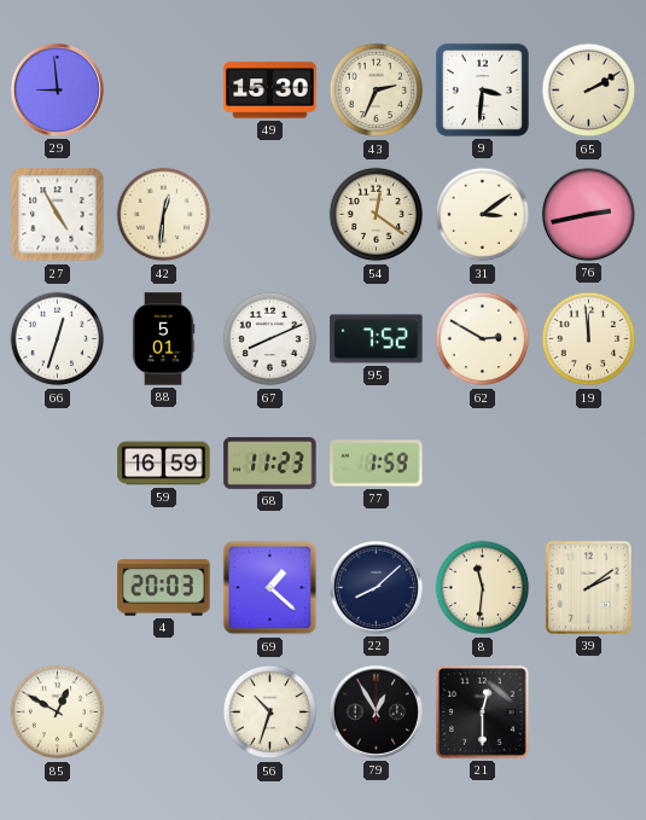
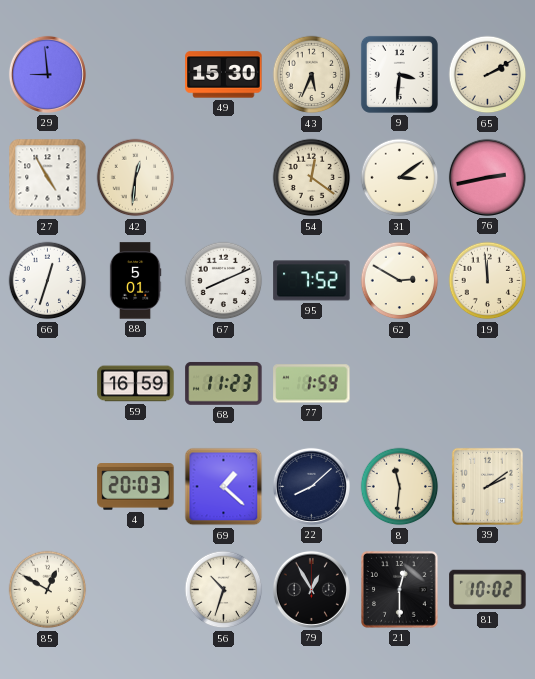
43: 2:34 -> 5:34 (312, 75)
81: none -> 10:02 (488, 590)
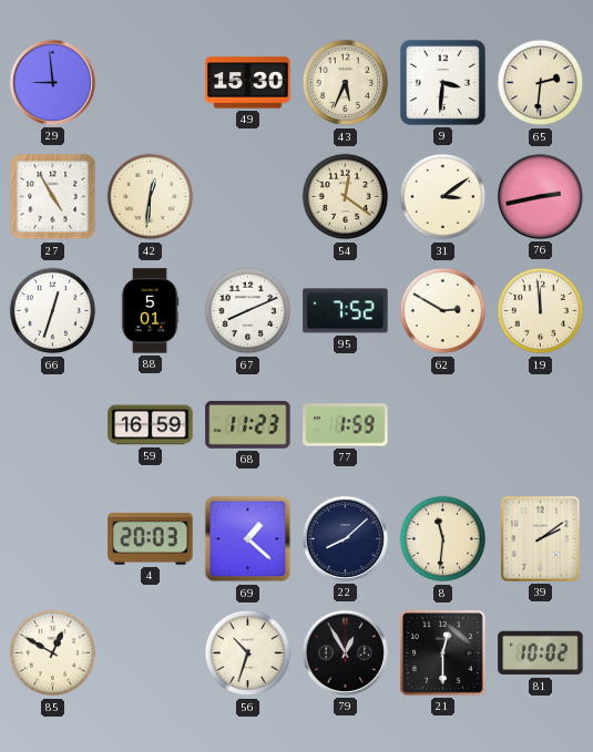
65: 2:10 -> 2:31 (541, 83)
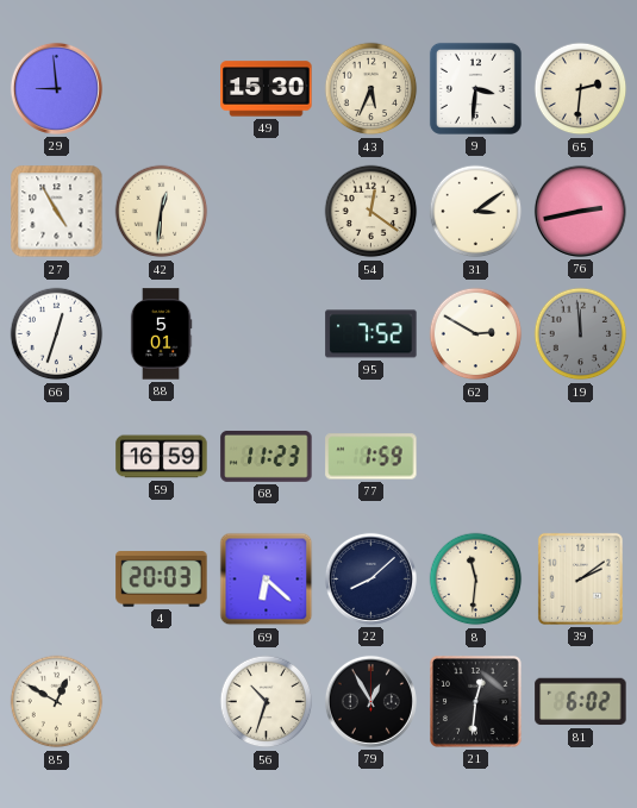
67: 8:11 -> none (248, 311)
19 dial: cream -> grey (581, 334)
69: 1:22 -> 6:22 (267, 580)
21: 12:30 -> 12:31 (476, 702)
81: 10:02 -> 6:02 (581, 702)
